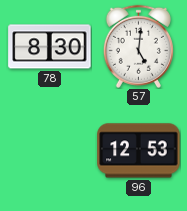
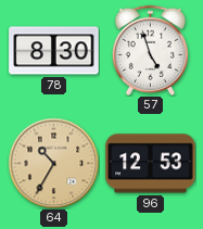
57: 5:01 -> 4:57 (150, 50)
64: none -> 10:35 (53, 163)
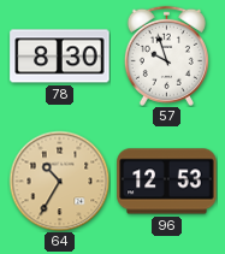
57: 4:57 -> 9:57 (166, 55)
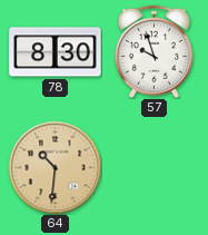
64: 10:35 -> 10:31 (55, 167)
96: 12:53 -> none (167, 182)
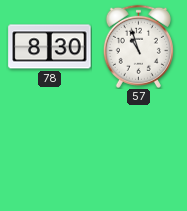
57: 9:57 -> 10:57 (138, 46)
64: 10:31 -> none (55, 167)
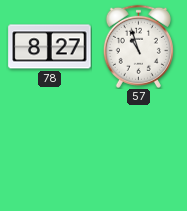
78: 8:30 -> 8:27 (50, 47)
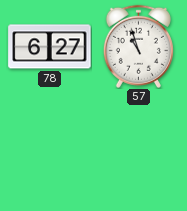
78: 8:27 -> 6:27 (50, 47)
